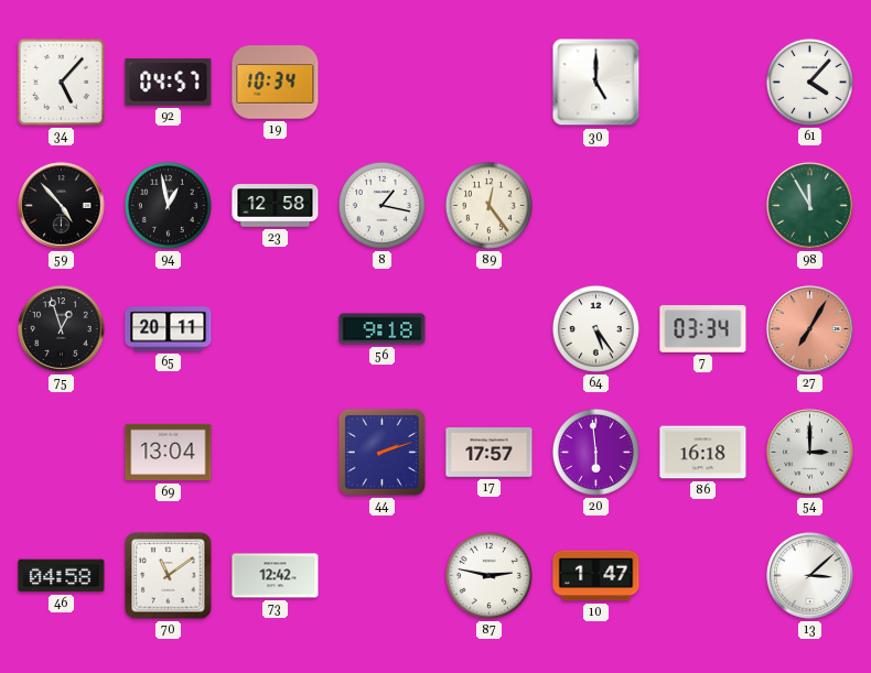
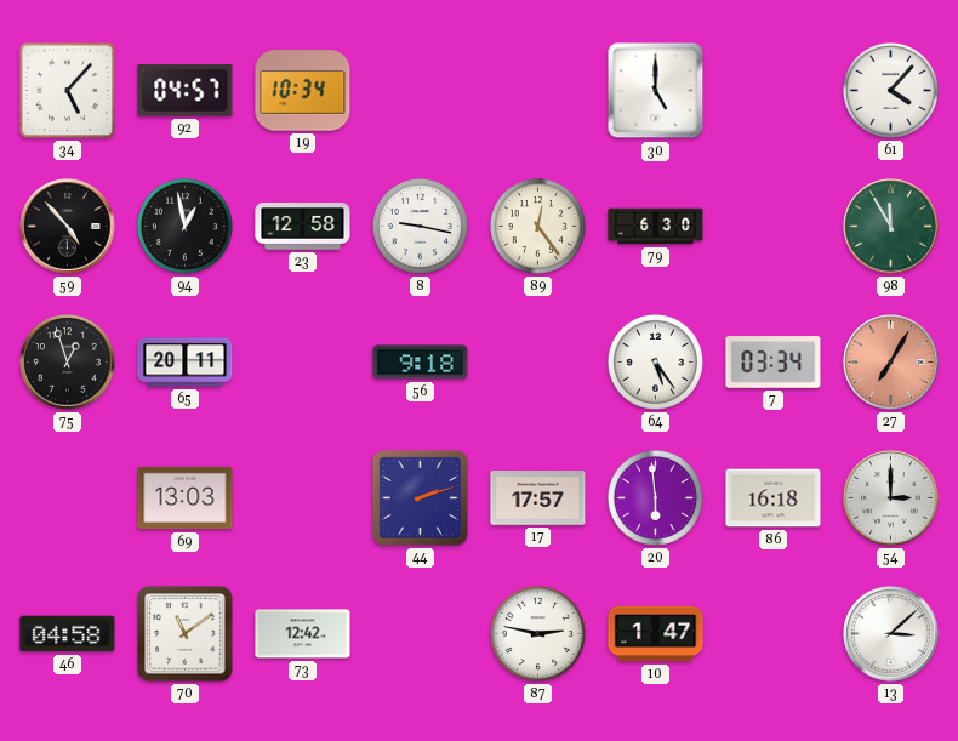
8: 1:17 -> 9:17 (420, 226)
79: none -> 6:30 (656, 227)
69: 13:04 -> 13:03 (186, 498)
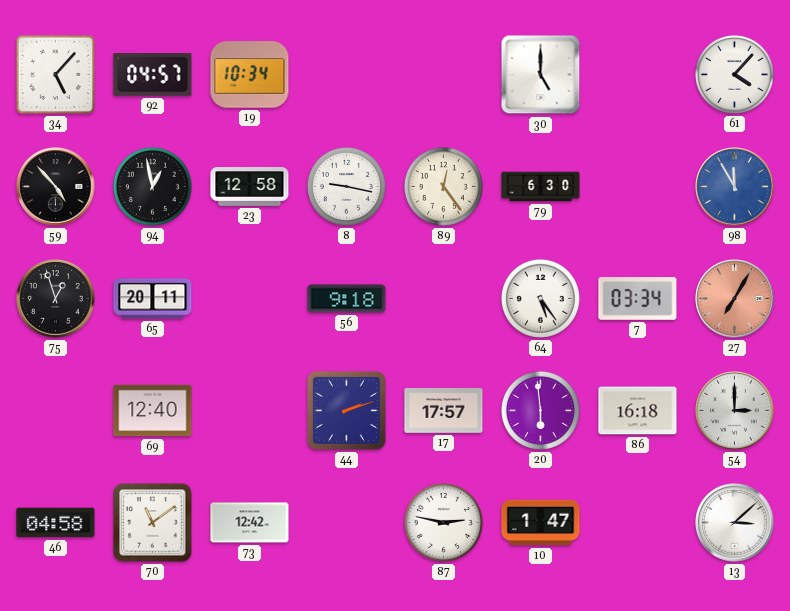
98 dial: green -> blue (735, 187)
69: 13:03 -> 12:40 (153, 411)
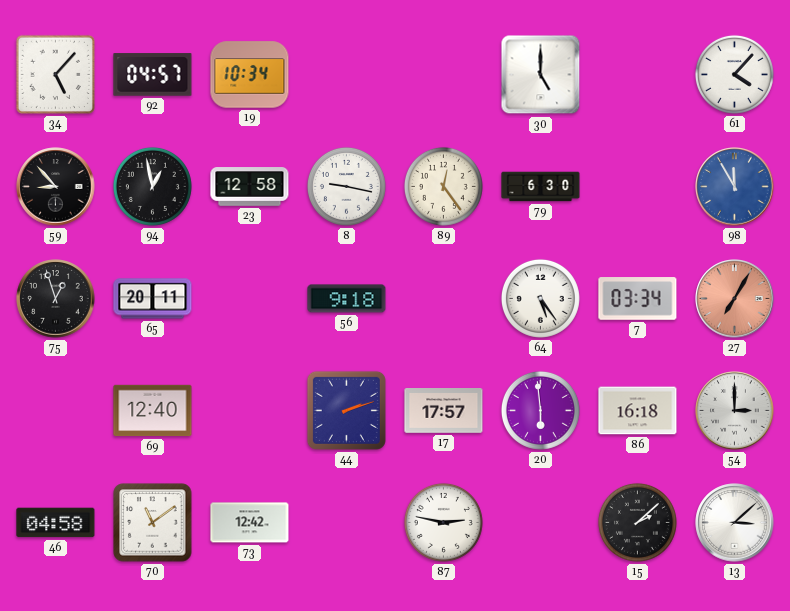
59: 4:53 -> 8:53 (56, 187)
10: 1:47 -> none (541, 523)
15: none -> 2:08 (637, 522)
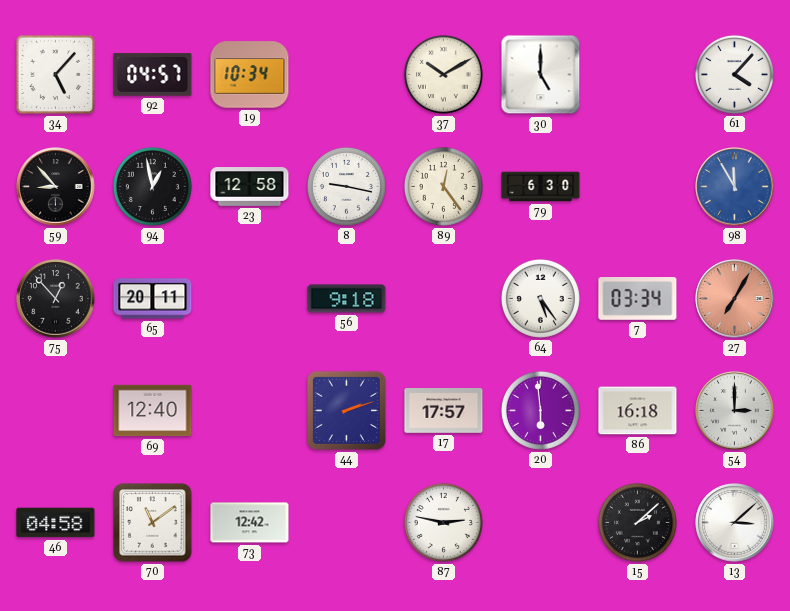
37: none -> 10:10 (443, 74)
75: 12:57 -> 12:53 (56, 299)
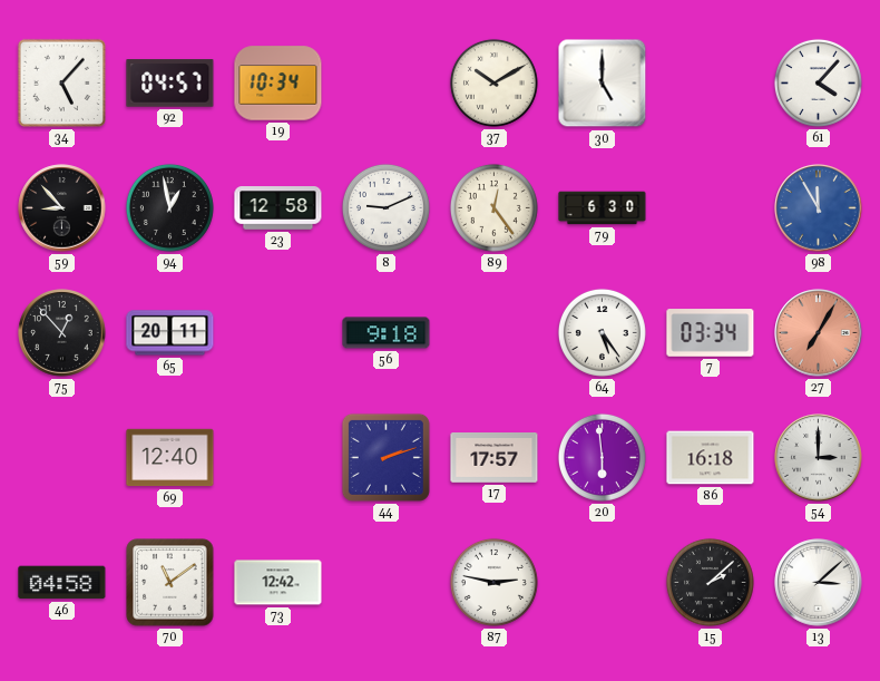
8: 9:17 -> 9:11 (385, 207)
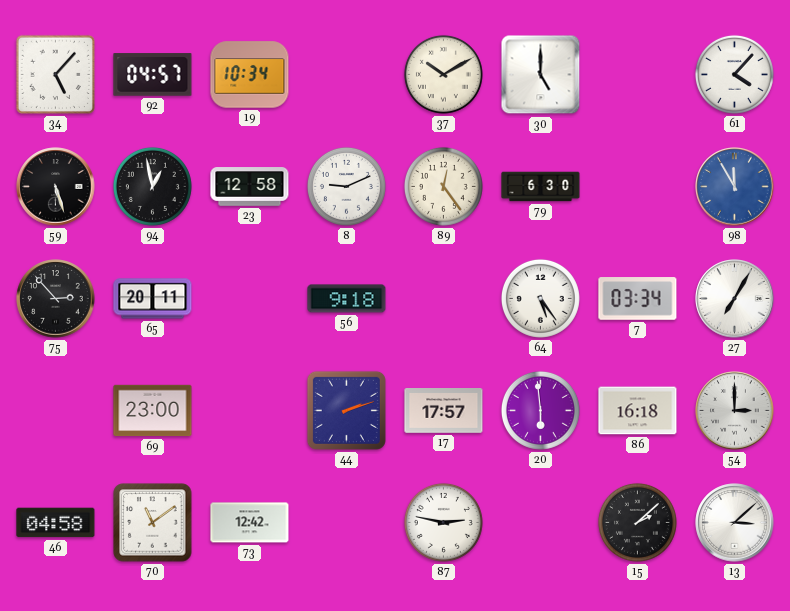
59: 8:53 -> 5:27 (56, 187)
75: 12:53 -> 2:53 (56, 299)
27 dial: salmon -> white (735, 299)
69: 12:40 -> 23:00 (153, 411)
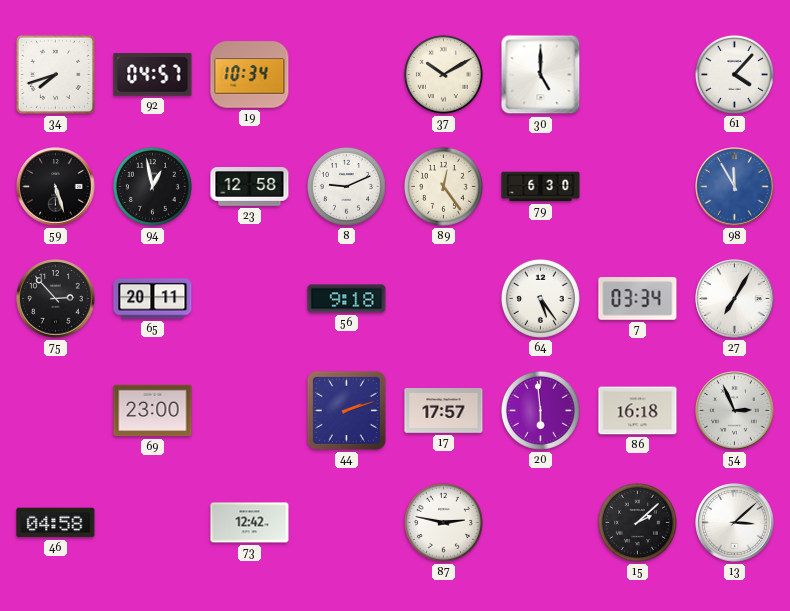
34: 5:07 -> 7:42 (55, 74)
54: 3:00 -> 2:56 (735, 411)
70: 11:09 -> none (153, 523)
